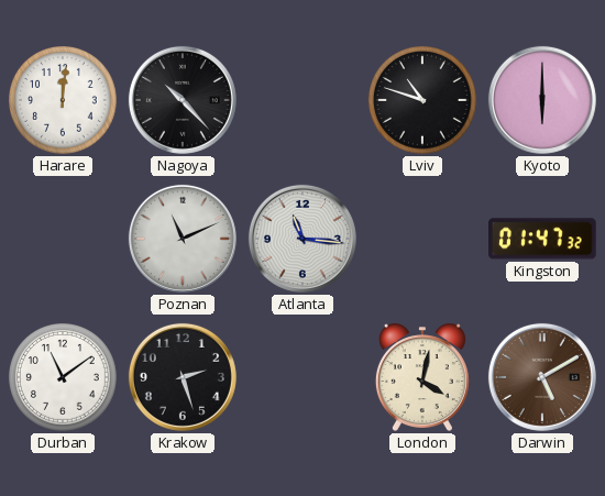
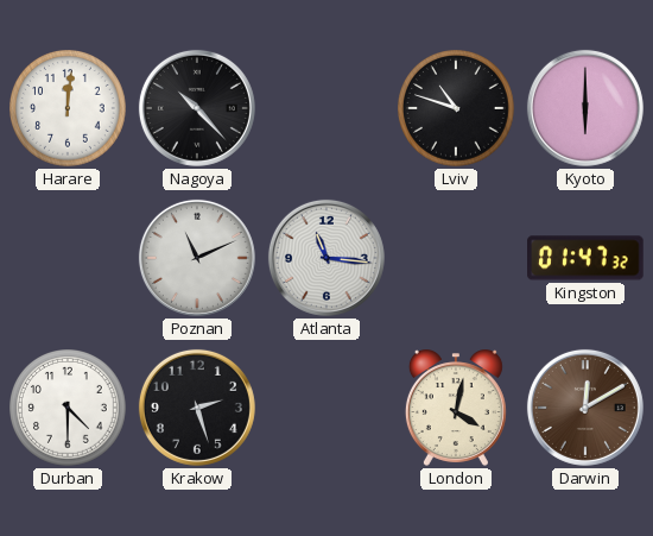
Durban: 11:09 -> 4:30 (69, 409)
Darwin: 5:10 -> 12:10 (585, 408)
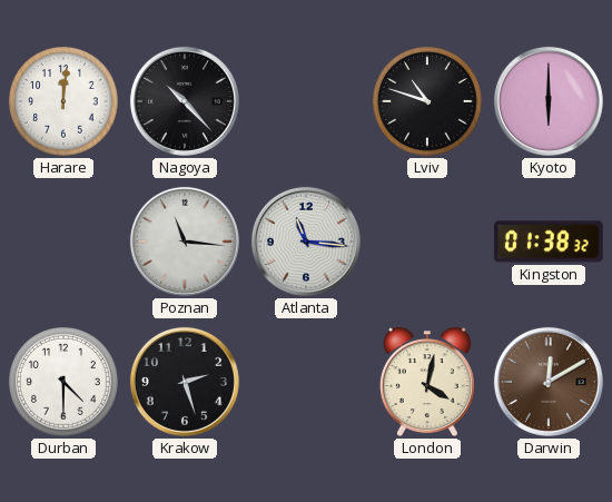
Poznan: 11:11 -> 11:16 (185, 242)
Kingston: 01:47 -> 01:38 (549, 242)
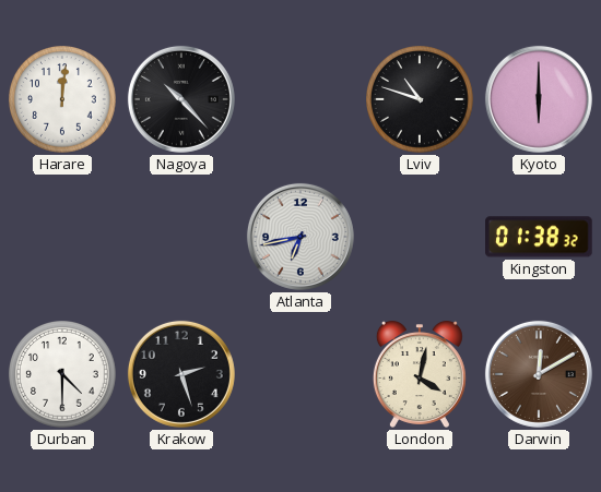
Poznan: 11:16 -> none (185, 242)
Atlanta: 11:16 -> 6:43 (300, 237)
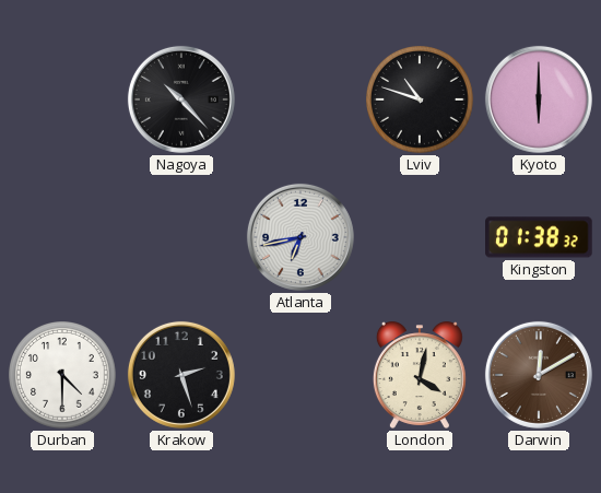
Harare: 12:01 -> none (63, 100)
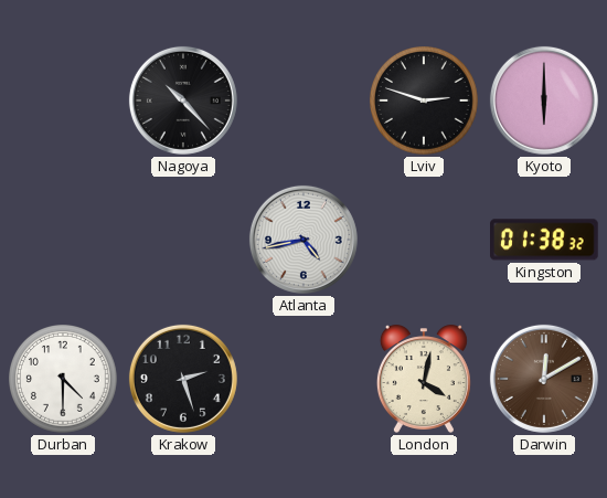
Lviv: 10:48 -> 2:48 (425, 102)
Atlanta: 6:43 -> 4:43 (303, 240)
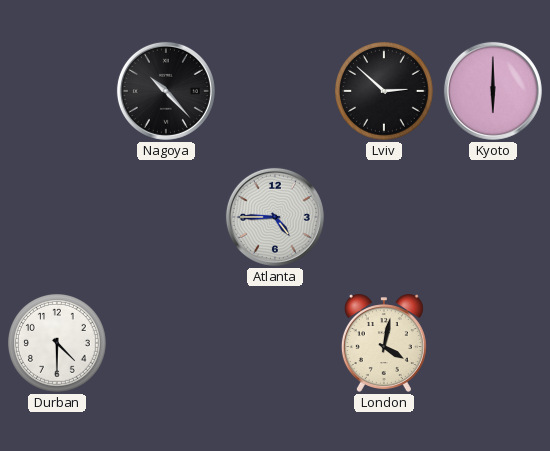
Lviv: 2:48 -> 2:52 (385, 92)
Atlanta: 4:43 -> 4:45 (275, 217)
Kingston: 01:38 -> none (544, 240)
Krakow: 2:27 -> none (183, 379)
Darwin: 12:10 -> none (544, 379)
